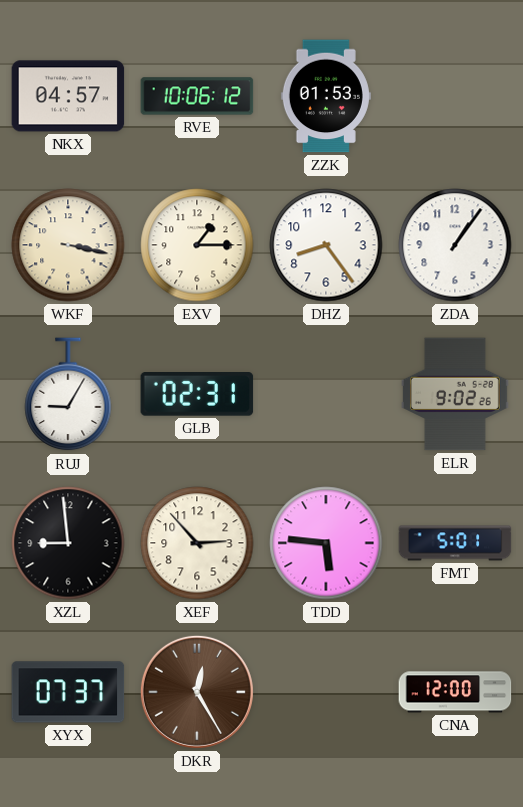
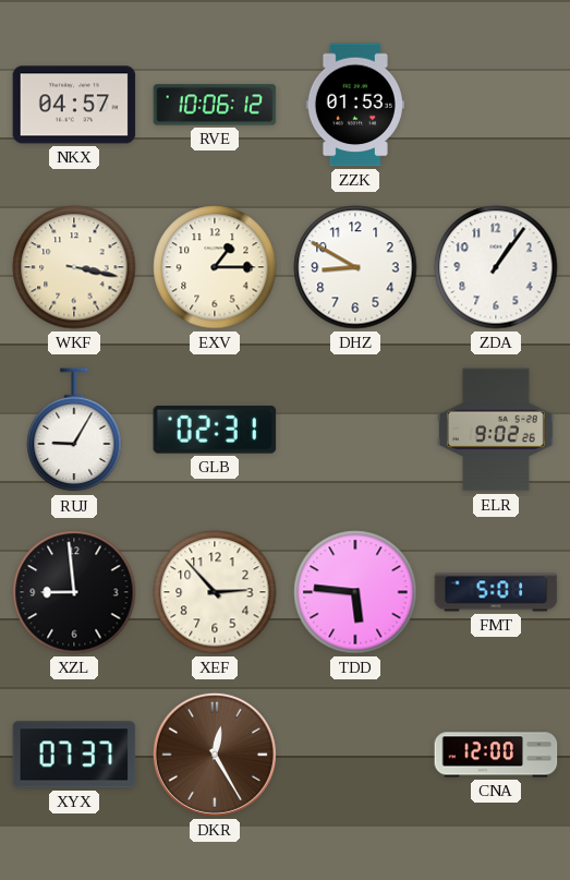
DHZ: 8:24 -> 8:50 (355, 267)
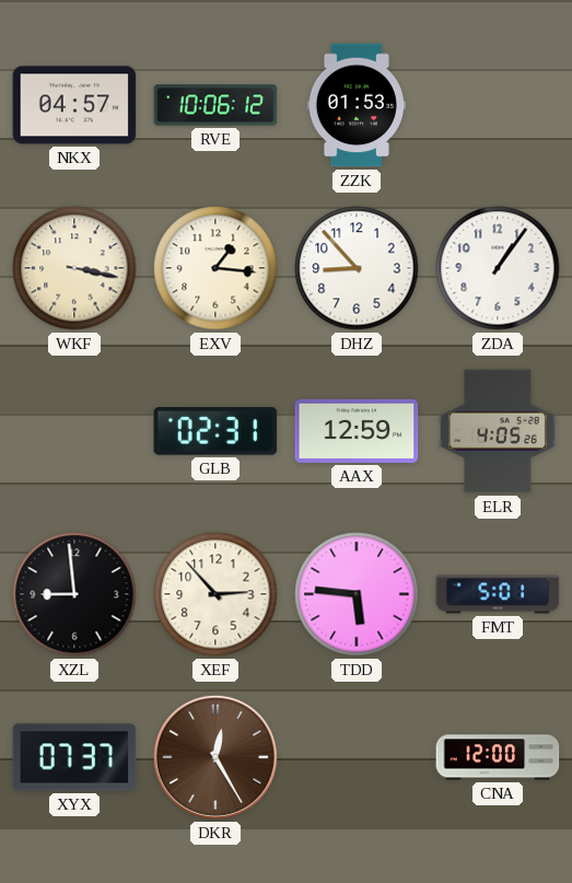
EXV: 1:15 -> 1:16 (215, 268)
DHZ: 8:50 -> 8:53 (357, 268)
RUJ: 9:05 -> none (74, 431)
AAX: none -> 12:59 (357, 431)
ELR: 9:02 -> 4:05 (499, 431)
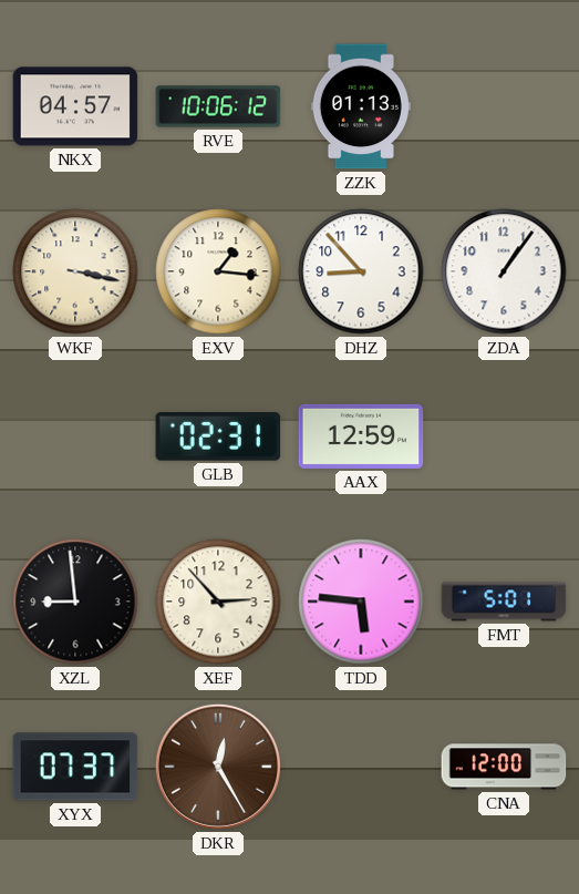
ZZK: 01:53 -> 01:13 (361, 106)
ELR: 4:05 -> none (499, 431)
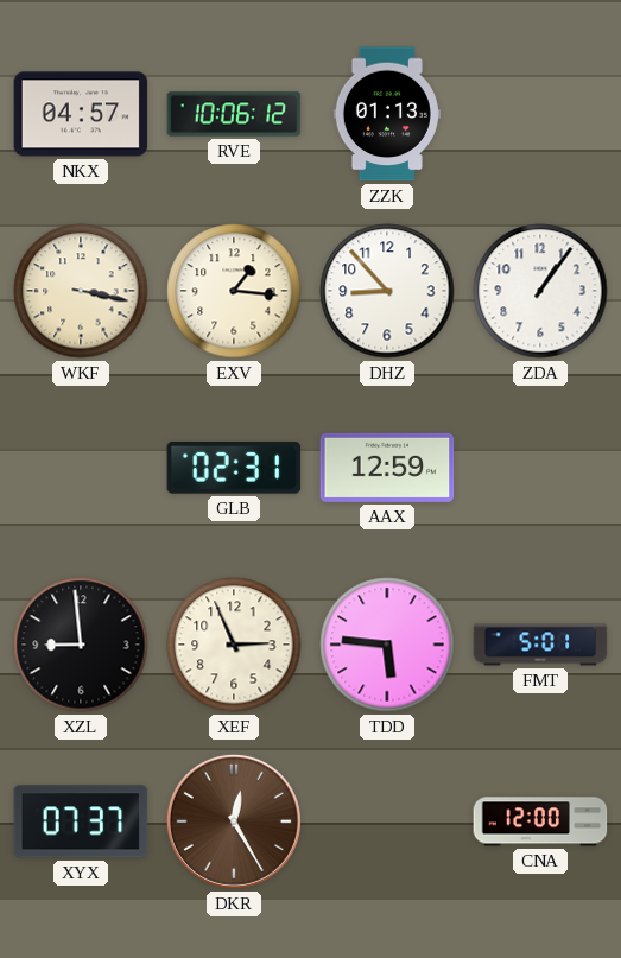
XEF: 2:53 -> 2:56 (234, 645)
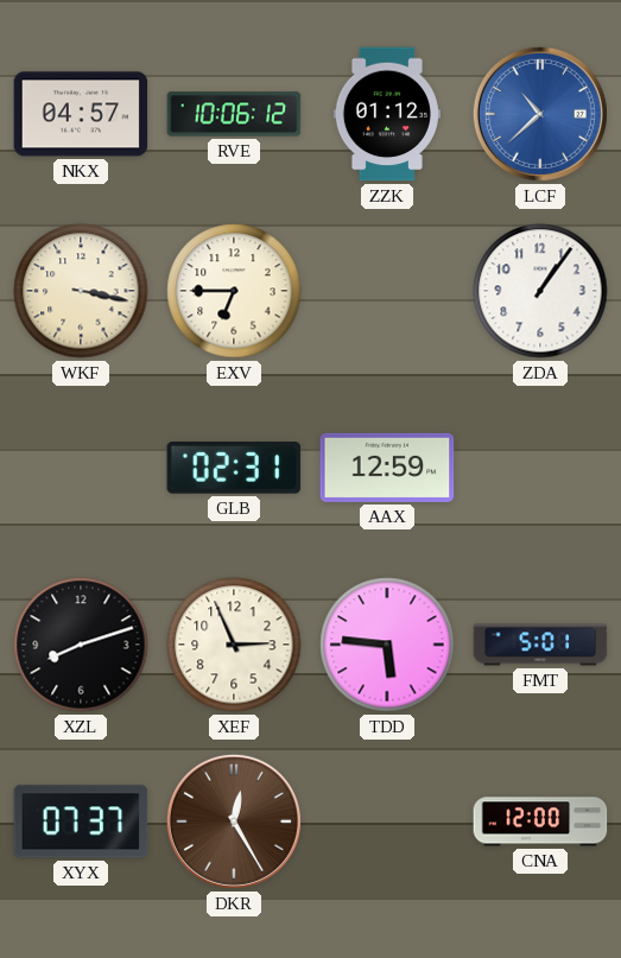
ZZK: 01:13 -> 01:12 (387, 114)
LCF: none -> 10:38 (540, 114)
EXV: 1:16 -> 6:45 (234, 291)
DHZ: 8:53 -> none (387, 291)
XZL: 8:59 -> 8:12 (81, 645)
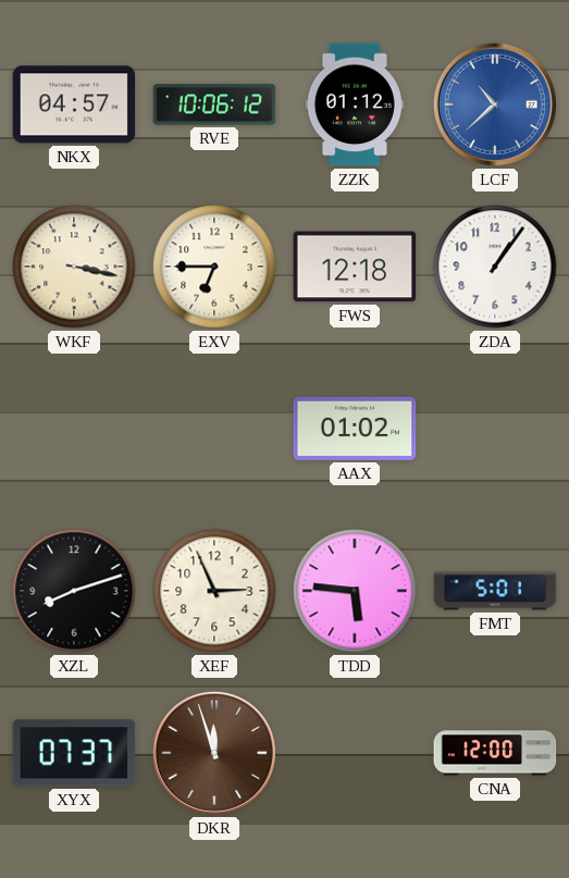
FWS: none -> 12:18 (355, 267)
GLB: 02:31 -> none (234, 469)
AAX: 12:59 -> 01:02 (355, 429)
DKR: 12:25 -> 11:57 (214, 753)
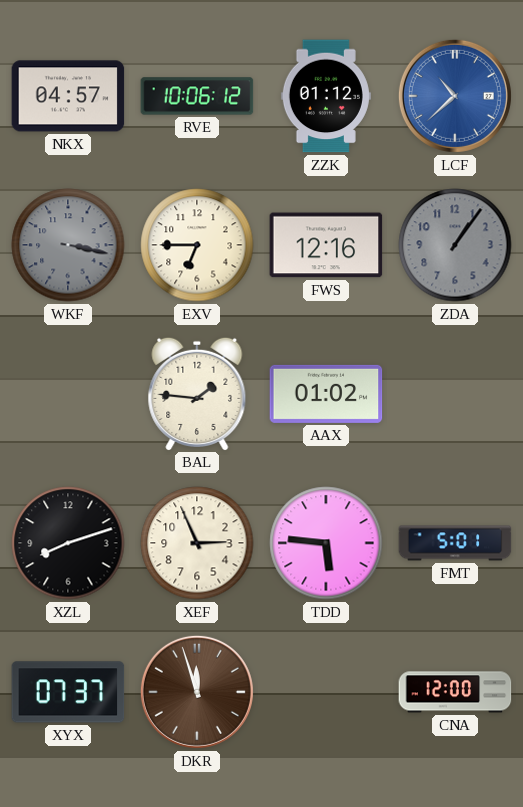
WKF dial: cream -> grey (68, 245)
FWS: 12:18 -> 12:16 (326, 245)
ZDA dial: white -> grey (455, 245)
BAL: none -> 1:46 (197, 393)
